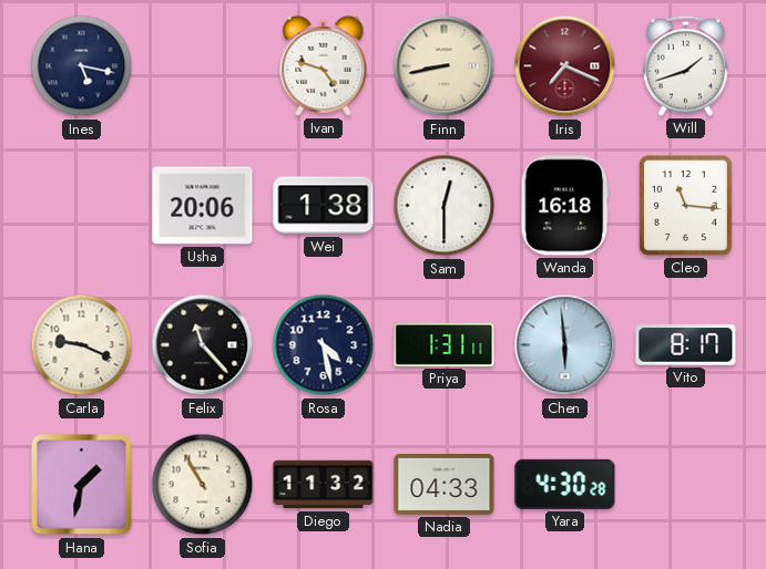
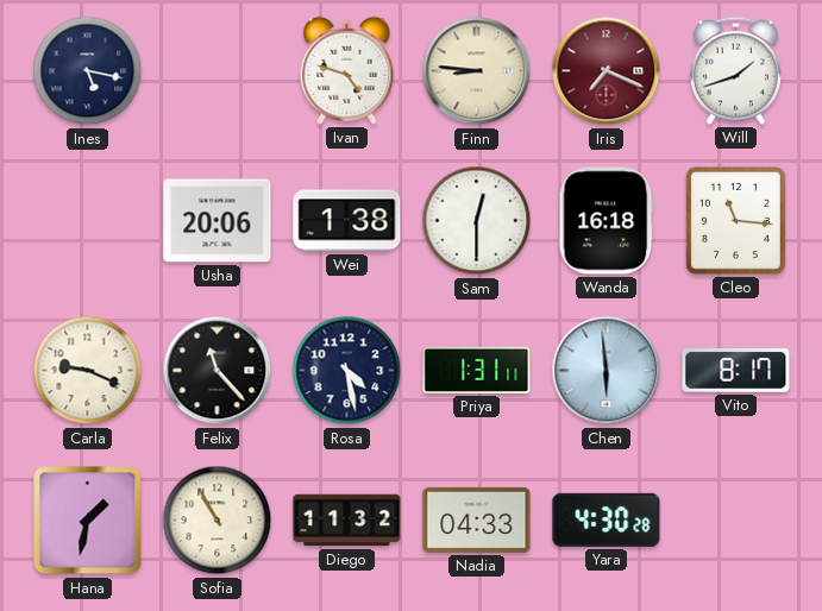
Finn: 8:43 -> 8:46 (477, 71)
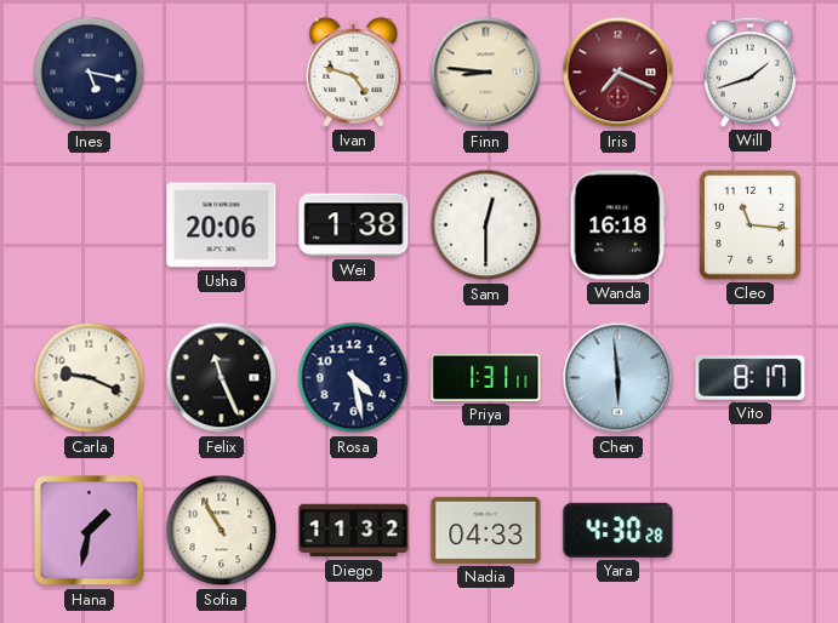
Felix: 11:23 -> 11:26 (222, 378)
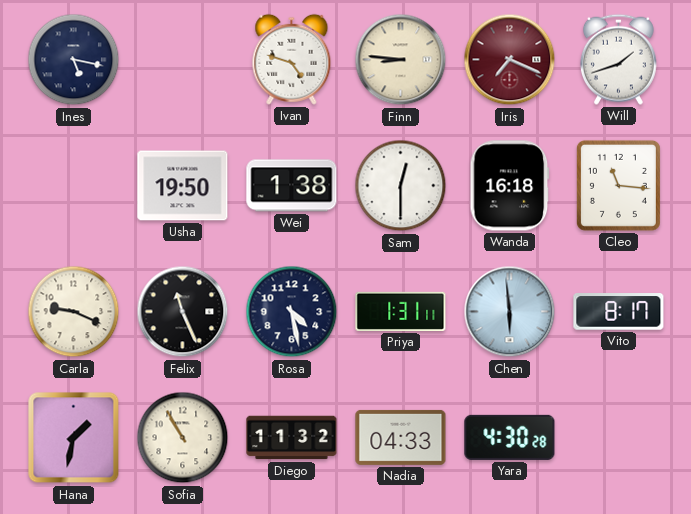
Usha: 20:06 -> 19:50 (183, 186)
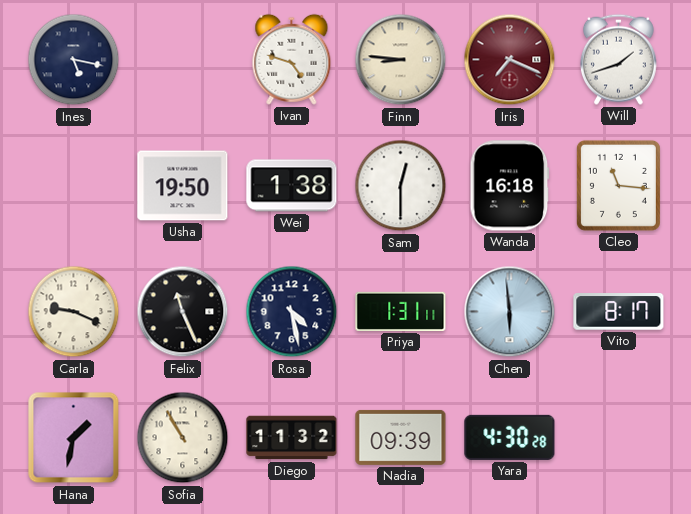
Nadia: 04:33 -> 09:39 (401, 437)
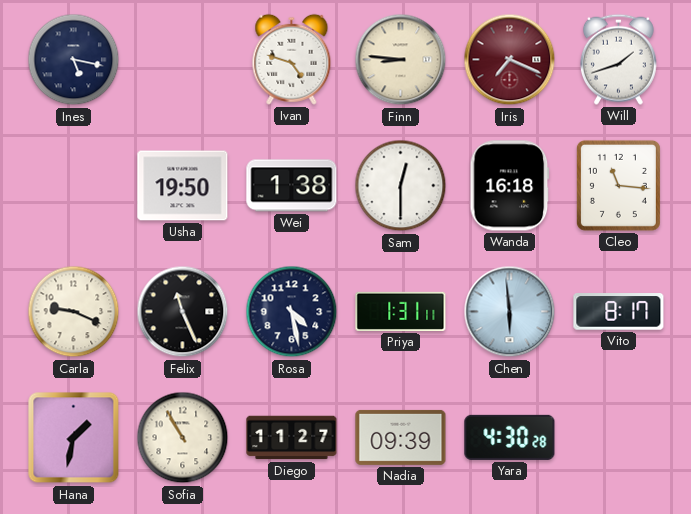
Diego: 11:32 -> 11:27 (292, 438)
